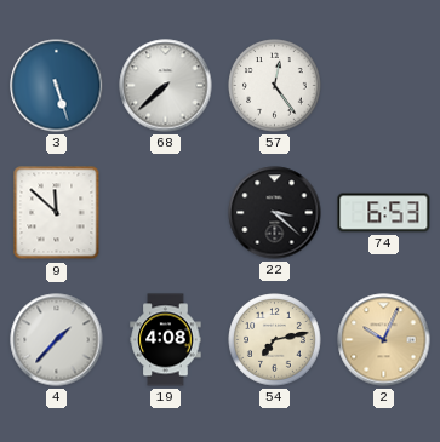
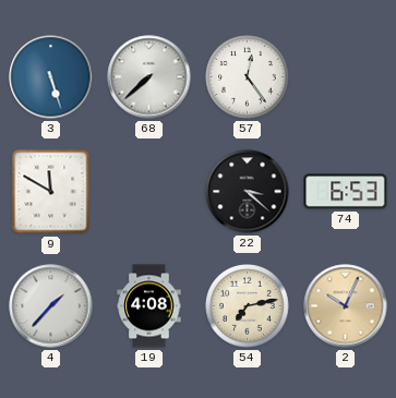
9: 11:52 -> 11:50 (51, 192)
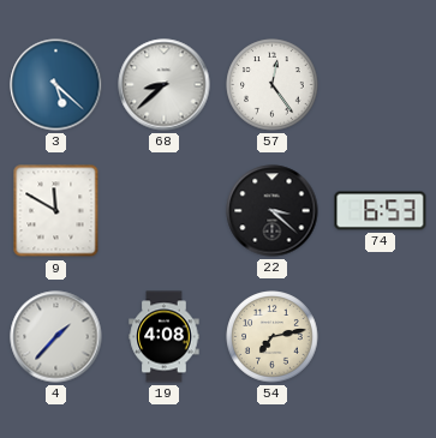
3: 5:27 -> 5:22 (56, 85)
68: 7:38 -> 8:38 (165, 85)
2: 10:04 -> none (346, 306)
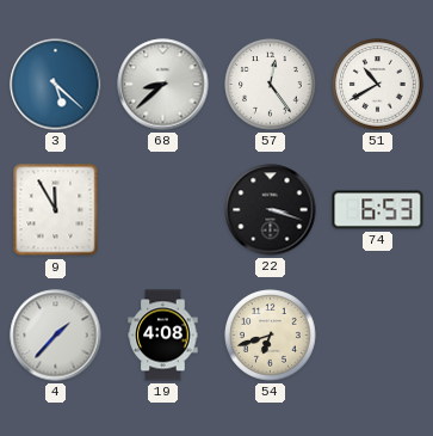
51: none -> 10:40 (378, 85)
9: 11:50 -> 11:55 (56, 210)
22: 3:22 -> 3:18 (271, 210)
54: 7:13 -> 6:42 (271, 336)
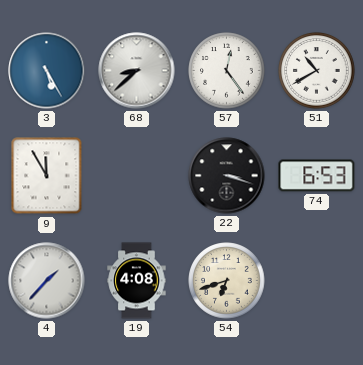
3: 5:22 -> 5:25 (47, 71)
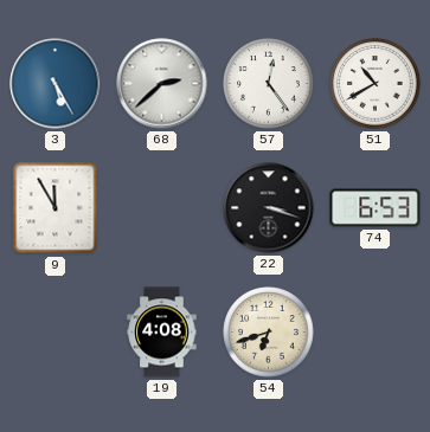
68: 8:38 -> 2:38 (162, 84)
4: 1:37 -> none (47, 281)
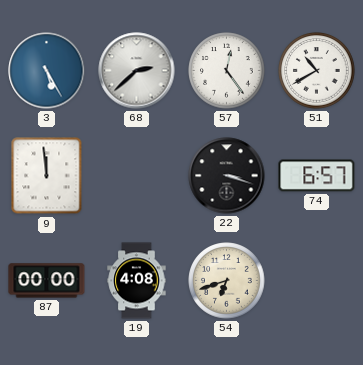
9: 11:55 -> 11:59 (47, 176)
74: 6:53 -> 6:57 (317, 176)
87: none -> 00:00 (47, 281)
